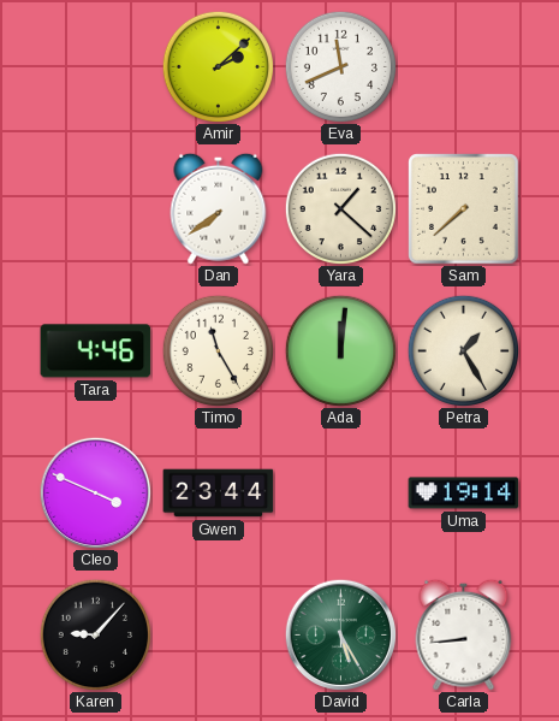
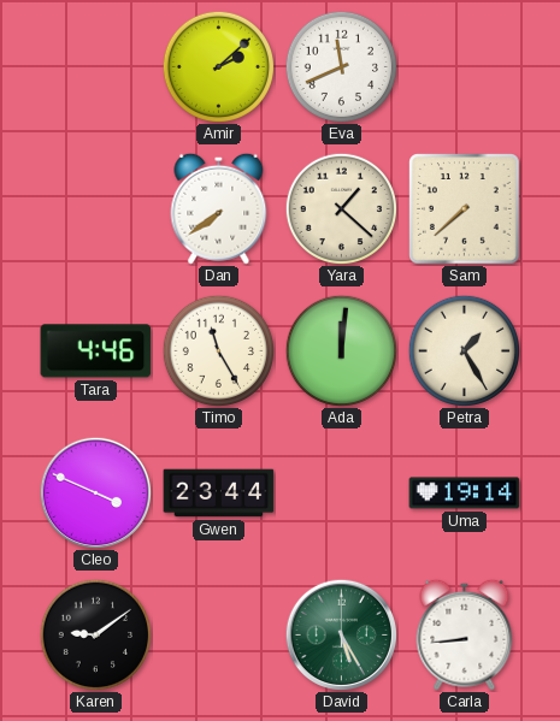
Karen: 9:07 -> 9:09 (95, 634)
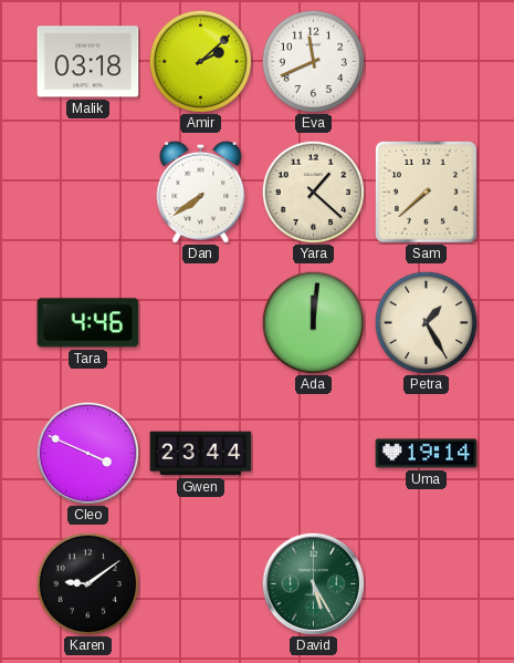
Malik: none -> 03:18 (88, 62)
Timo: 11:25 -> none (218, 350)
Carla: 8:44 -> none (465, 634)
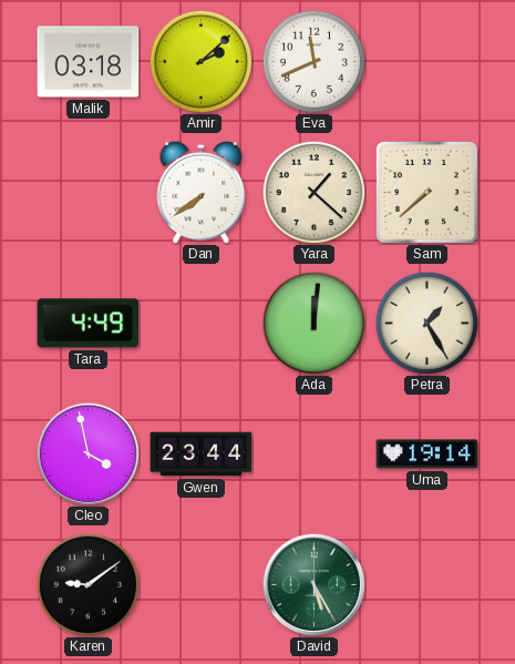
Tara: 4:46 -> 4:49 (89, 324)
Cleo: 3:49 -> 3:58 (87, 453)
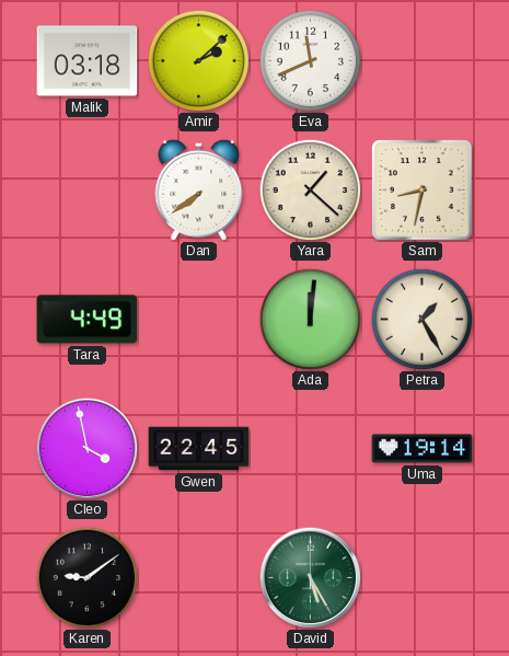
Sam: 7:38 -> 8:32 (423, 191)
Gwen: 23:44 -> 22:45 (199, 449)
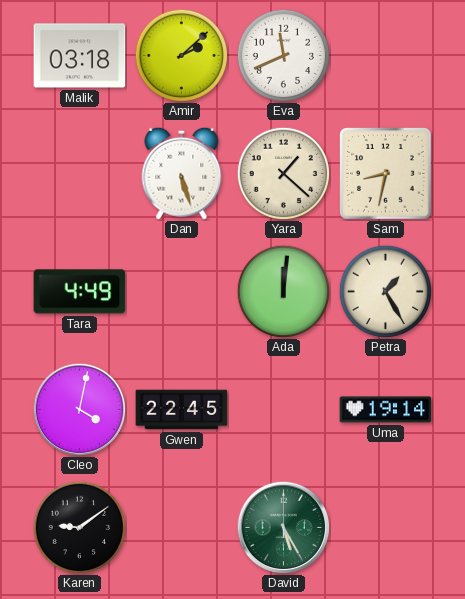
Dan: 7:39 -> 5:27 (182, 173)
Cleo: 3:58 -> 4:02 (79, 409)
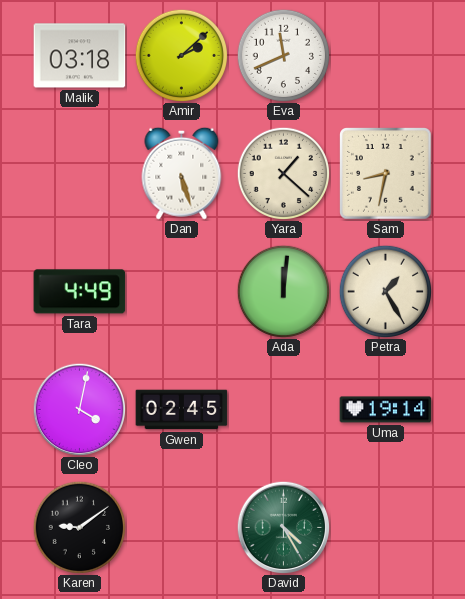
Gwen: 22:45 -> 02:45 (182, 410)
David: 5:25 -> 4:25 (283, 527)
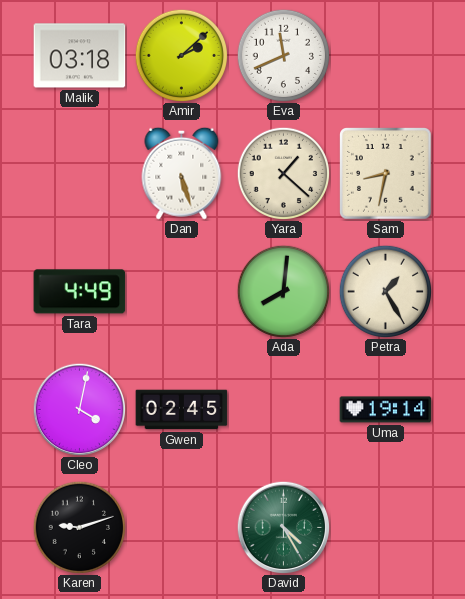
Ada: 12:01 -> 8:01 (283, 291)
Karen: 9:09 -> 9:12 (79, 527)
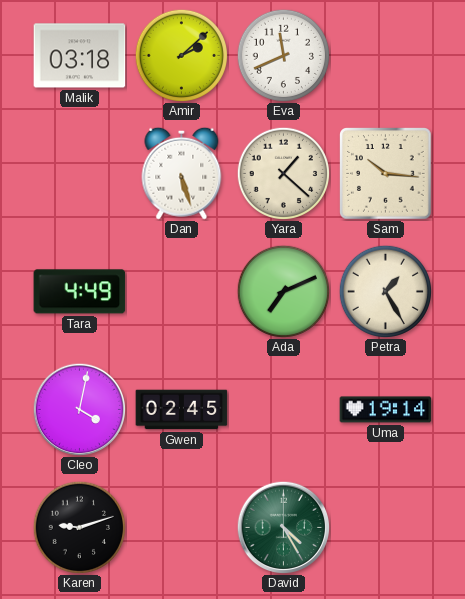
Sam: 8:32 -> 10:16 (386, 174)
Ada: 8:01 -> 7:11 (283, 291)
